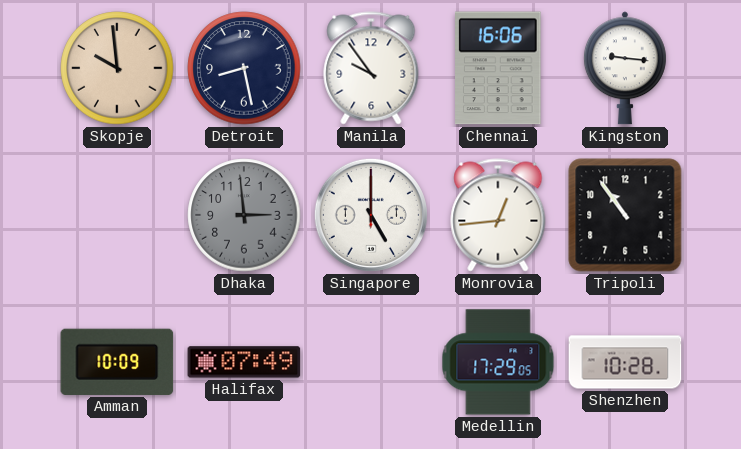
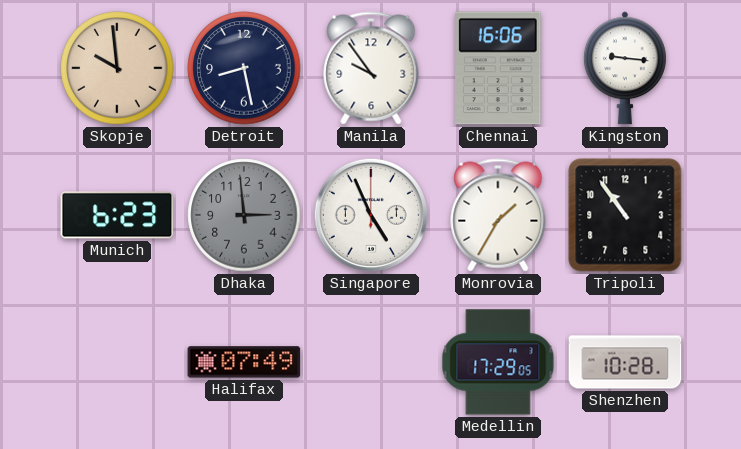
Munich: none -> 6:23 (117, 215)
Singapore: 5:00 -> 4:56 (371, 215)
Monrovia: 12:44 -> 1:35 (498, 215)
Amman: 10:09 -> none (117, 362)
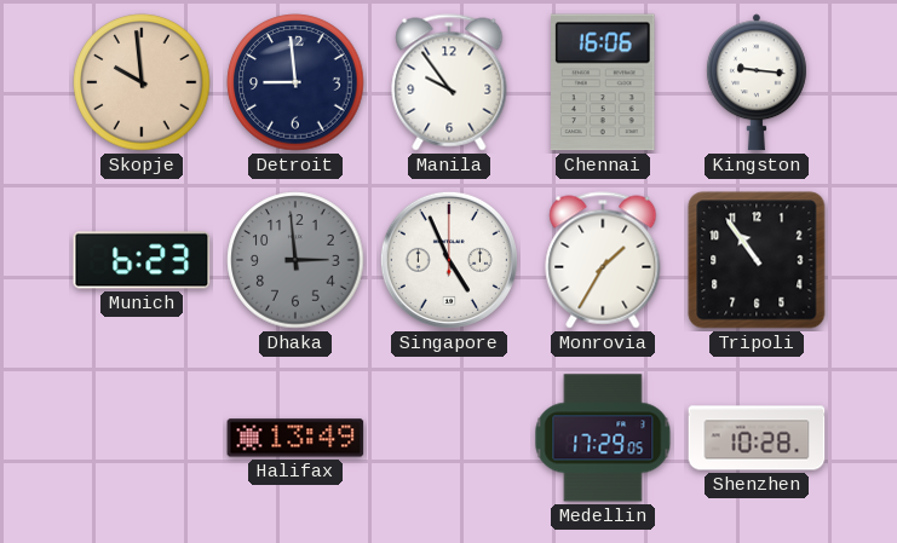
Detroit: 8:28 -> 8:59 (295, 82)
Halifax: 07:49 -> 13:49 (295, 438)
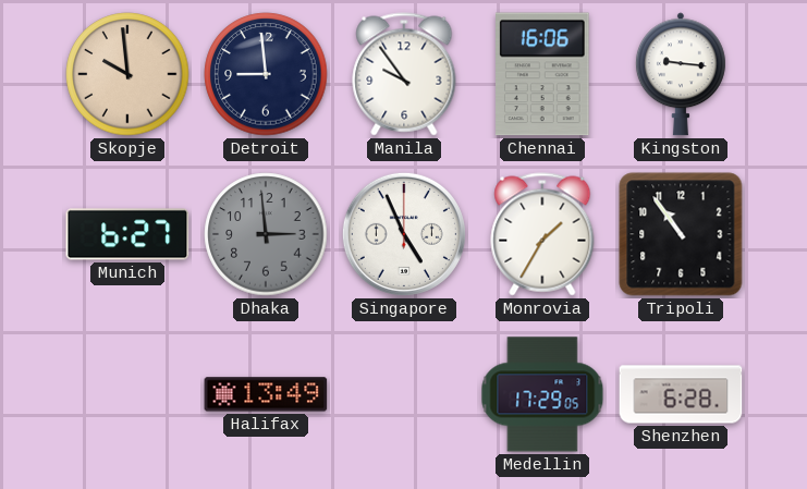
Munich: 6:23 -> 6:27 (127, 234)
Shenzhen: 10:28 -> 6:28 (681, 394)
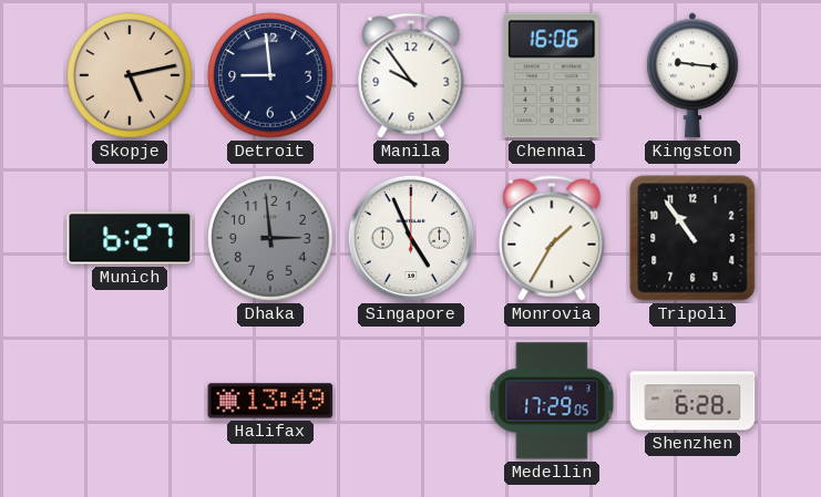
Skopje: 9:59 -> 5:13 (130, 75)
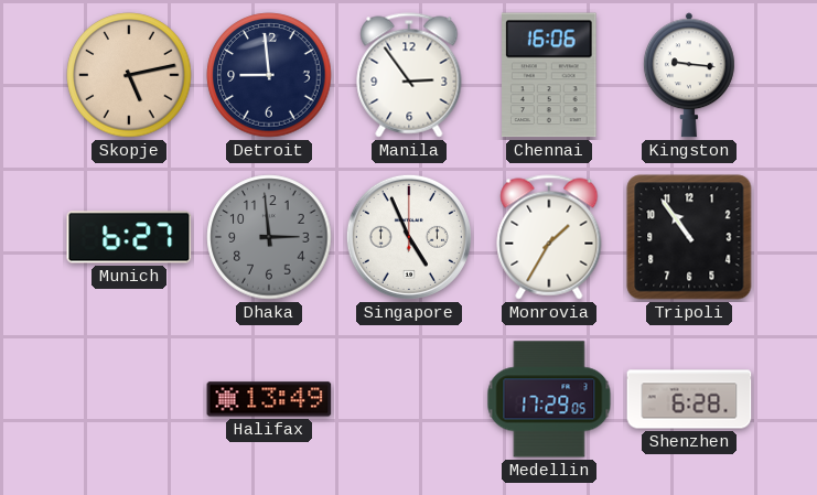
Manila: 9:54 -> 2:54 (409, 75)
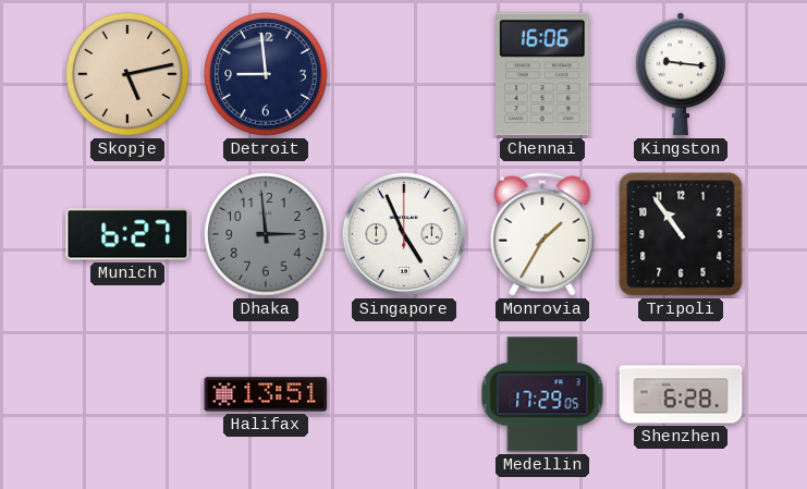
Manila: 2:54 -> none (409, 75)
Halifax: 13:49 -> 13:51 (266, 394)
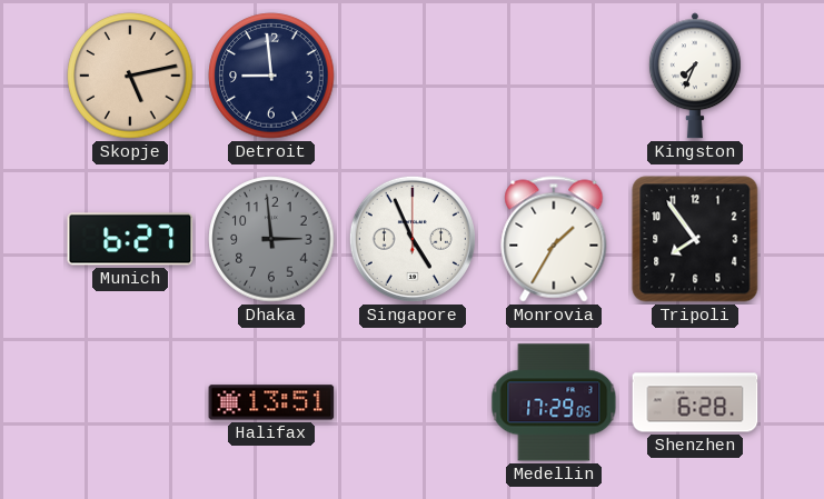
Chennai: 16:06 -> none (543, 74)
Kingston: 9:16 -> 7:34 (695, 76)
Tripoli: 10:54 -> 7:54 (695, 239)
